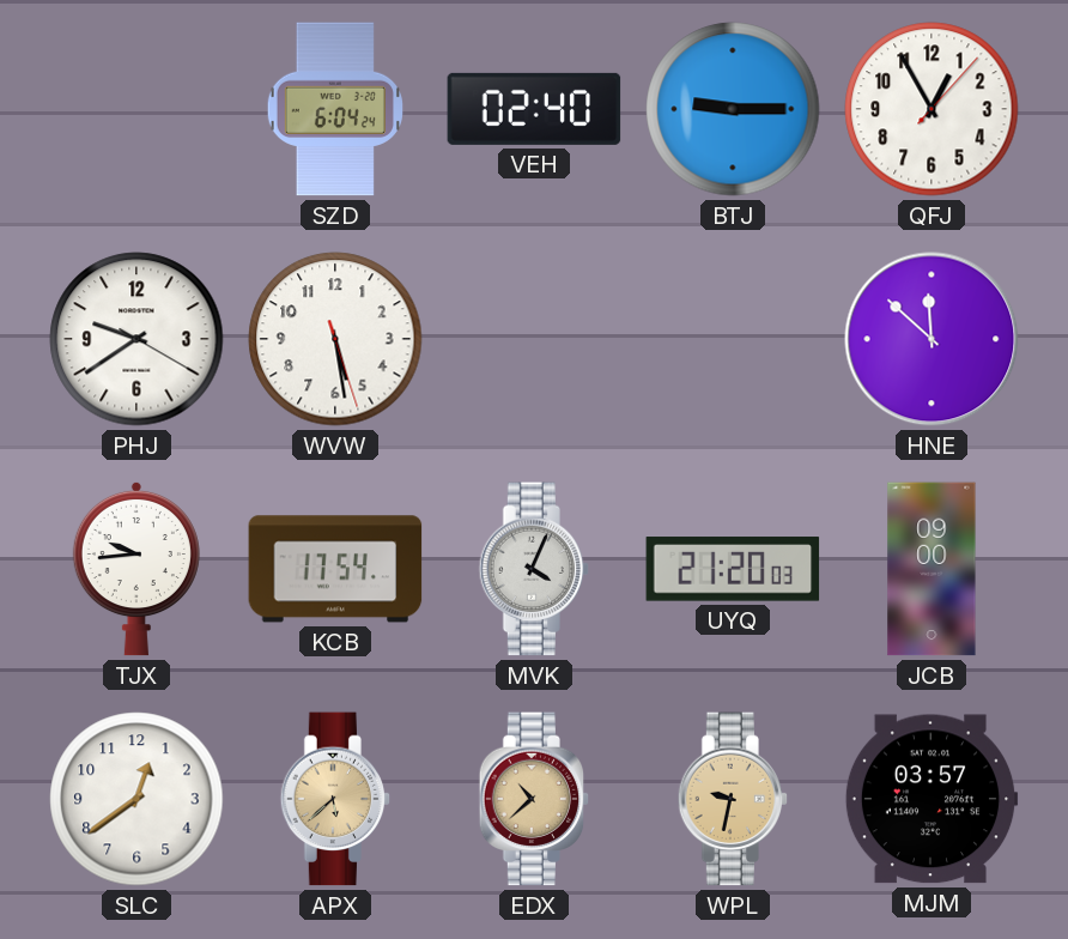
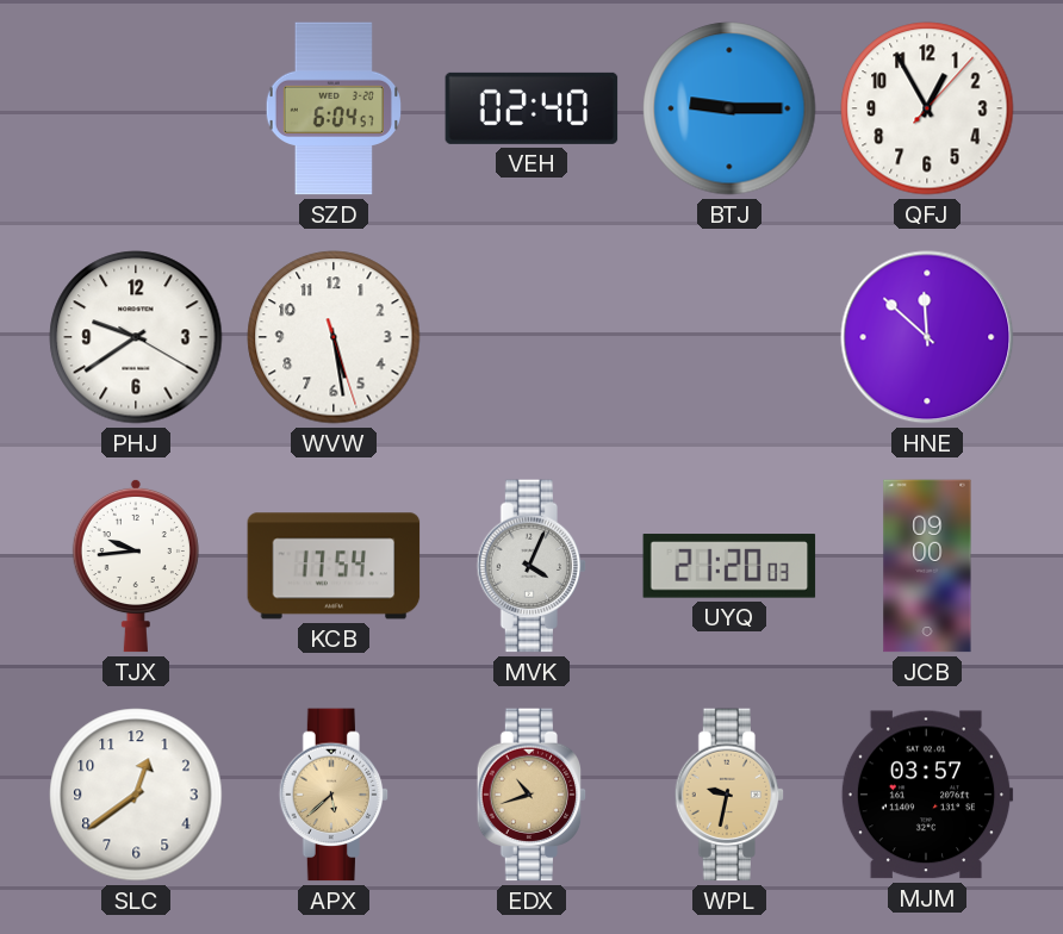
SZD: 6:04:24 -> 6:04:57 (334, 108)
EDX: 10:38 -> 10:42 (531, 795)
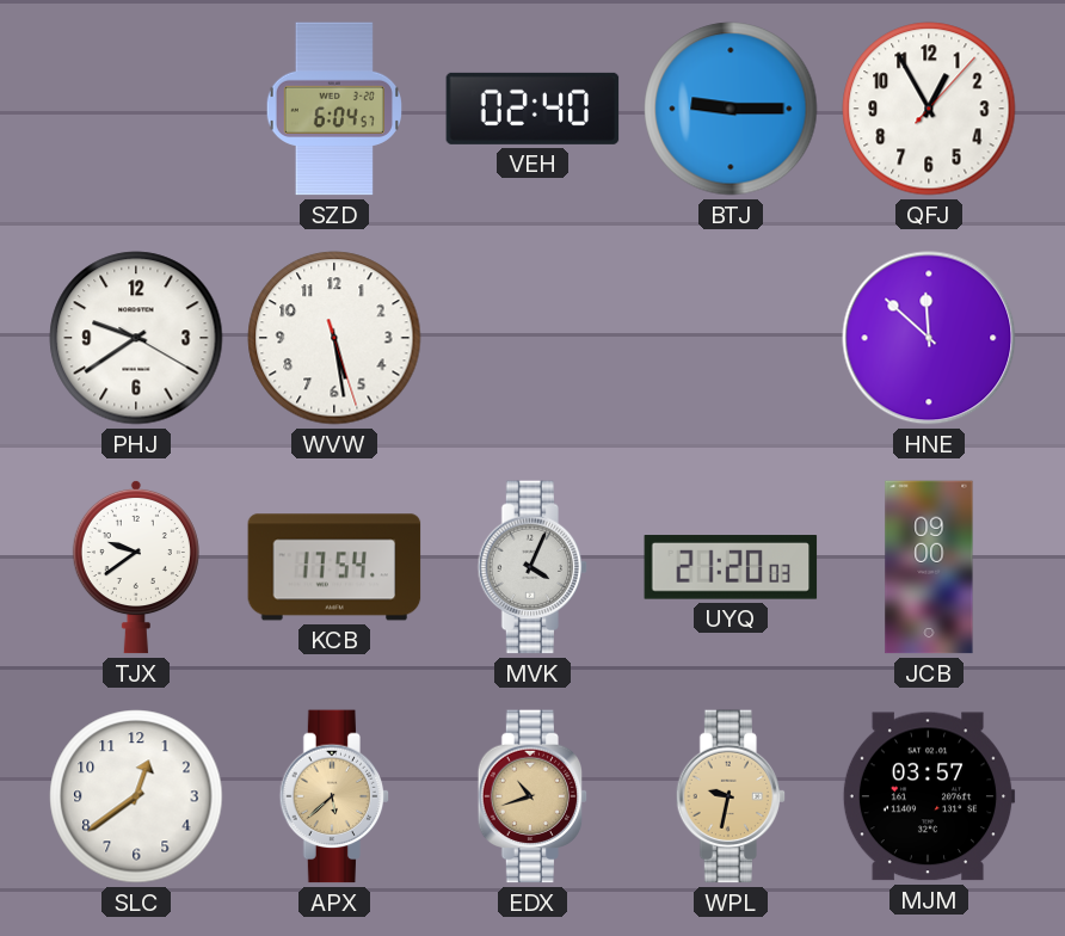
TJX: 9:44 -> 9:39 (136, 567)
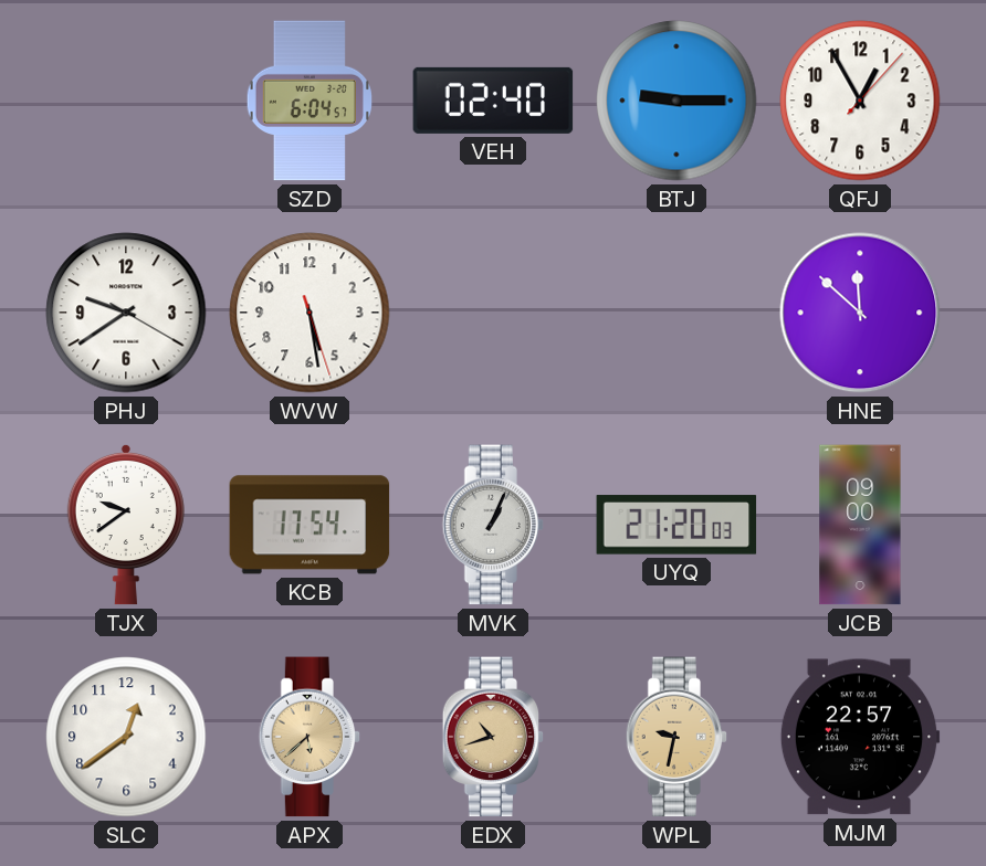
MVK: 4:04 -> 1:04 (493, 525)
MJM: 03:57 -> 22:57 (860, 737)
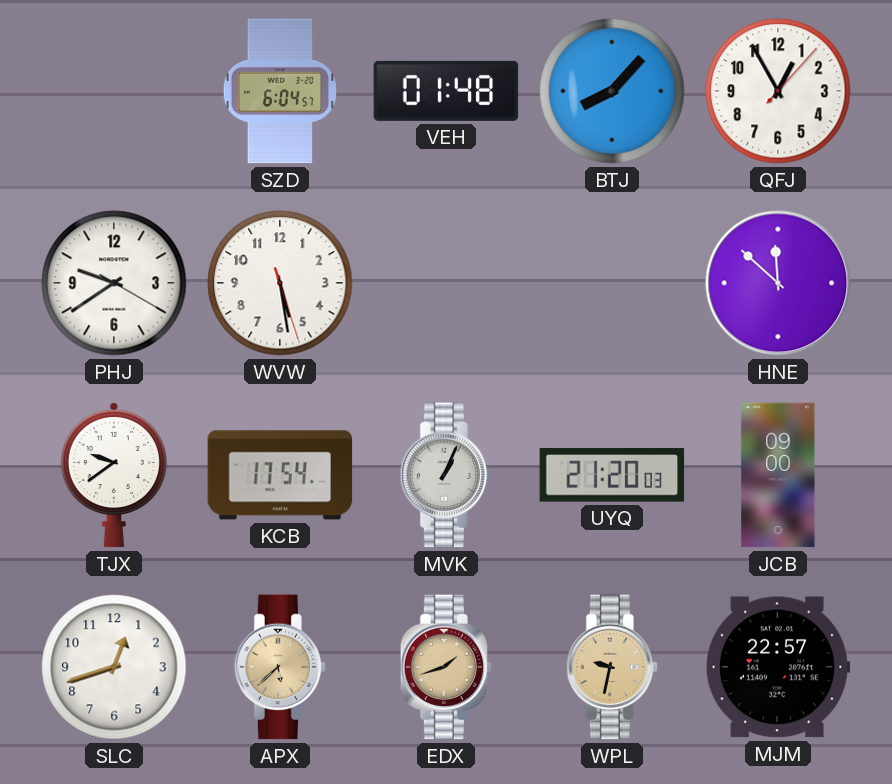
VEH: 02:40 -> 01:48 (446, 91)
BTJ: 9:15 -> 8:07 (612, 91)
SLC: 12:39 -> 12:42 (114, 667)
EDX: 10:42 -> 1:42 (446, 667)
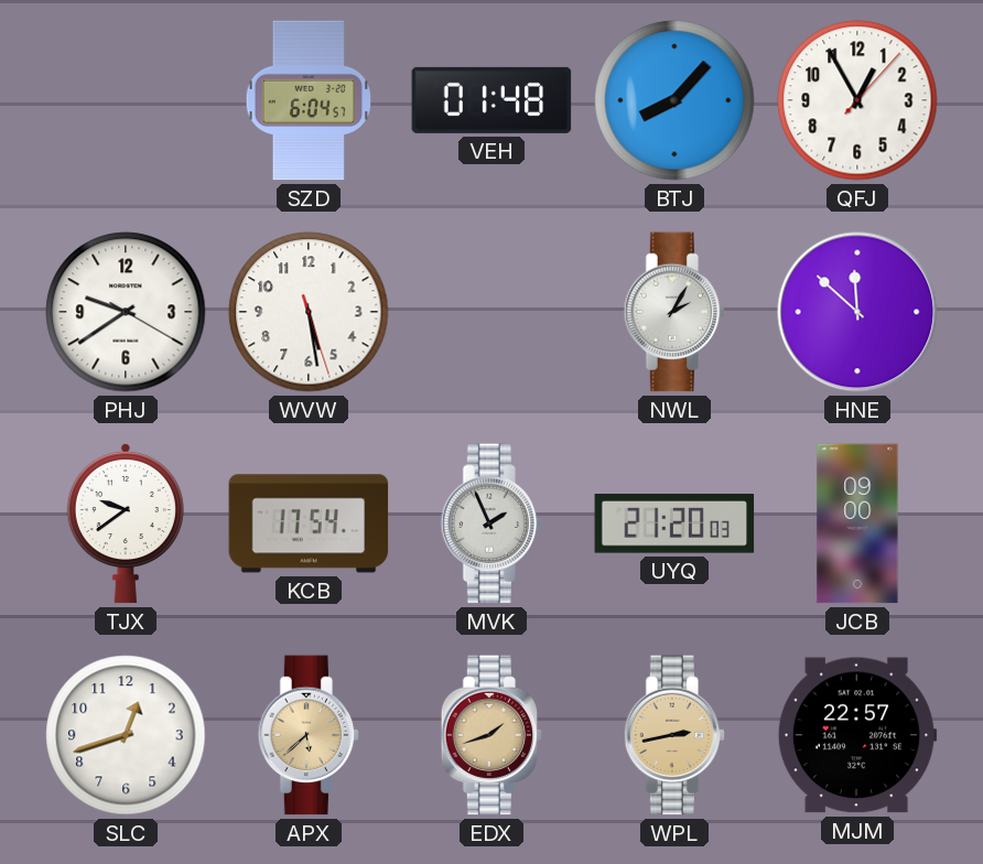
NWL: none -> 2:05 (674, 312)
MVK: 1:04 -> 1:56 (491, 523)
WPL: 9:32 -> 2:43 (674, 735)
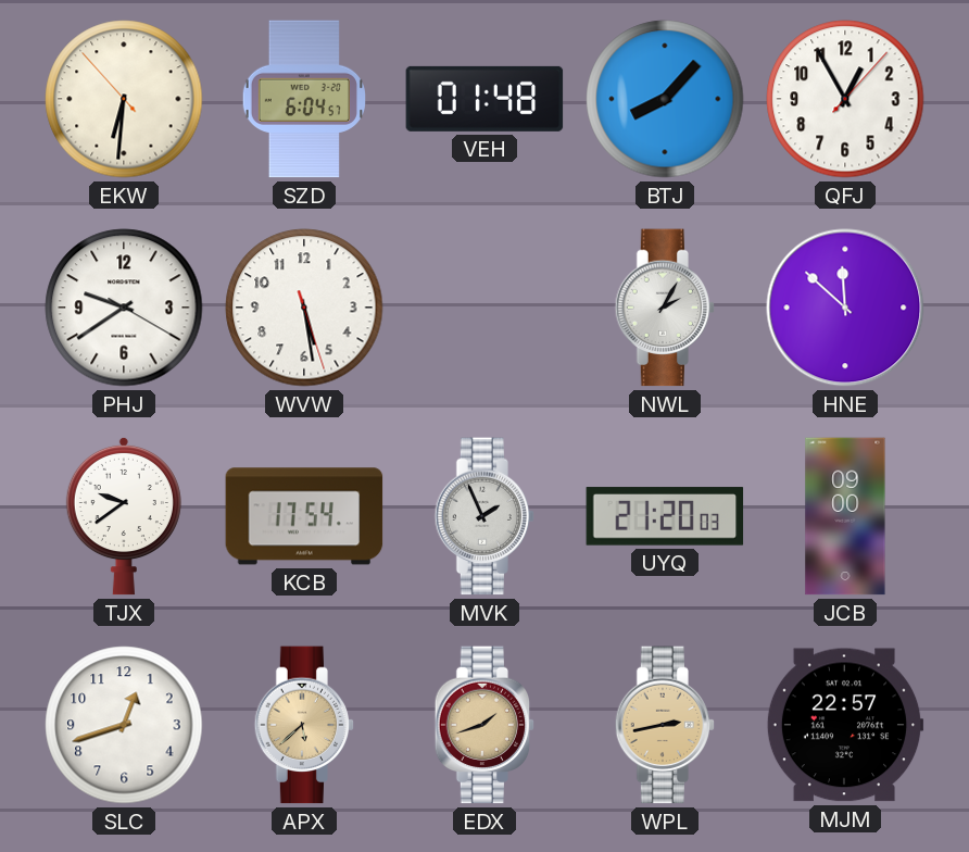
EKW: none -> 6:30 (124, 99)
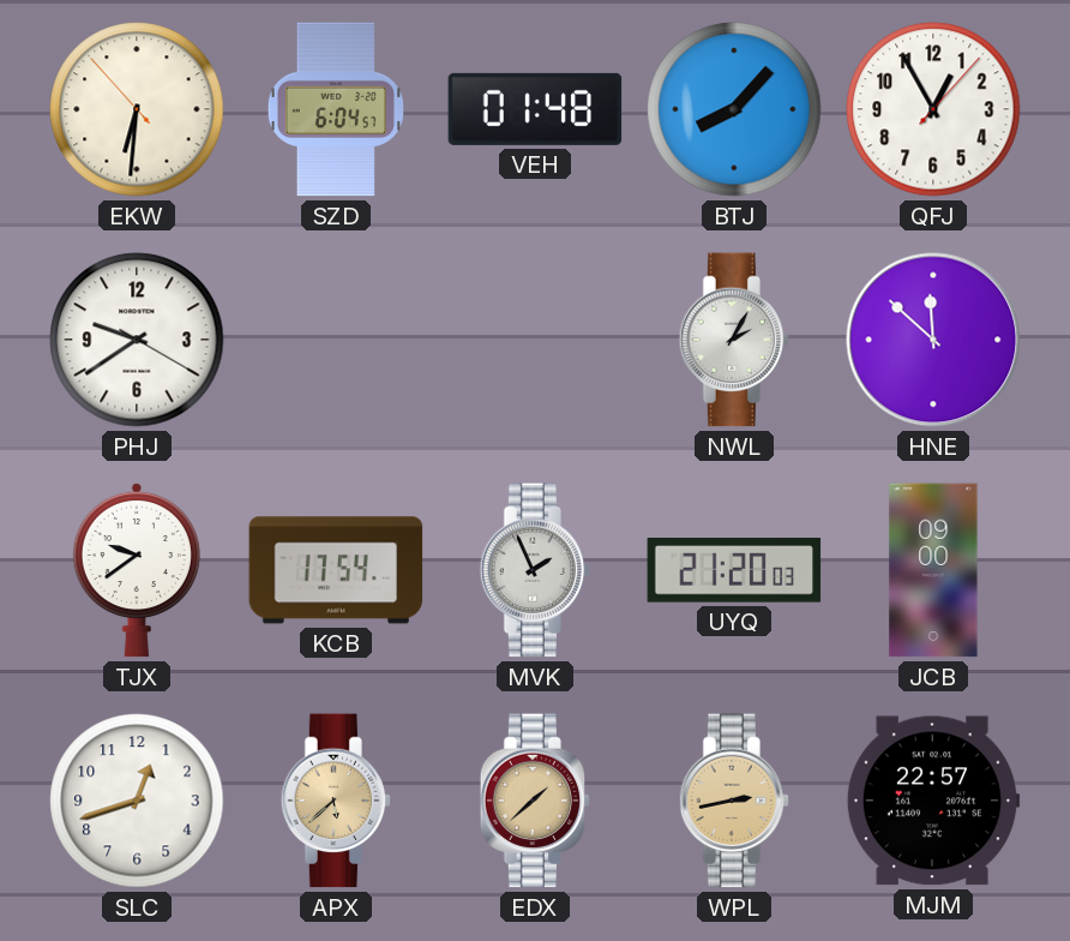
WVW: 5:28 -> none (304, 308)
EDX: 1:42 -> 1:38 (535, 801)
